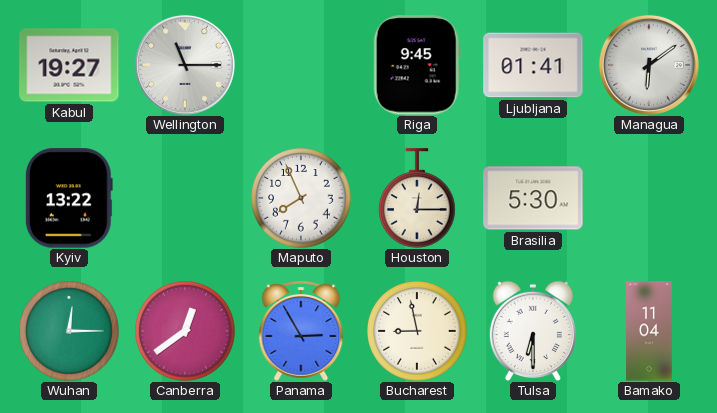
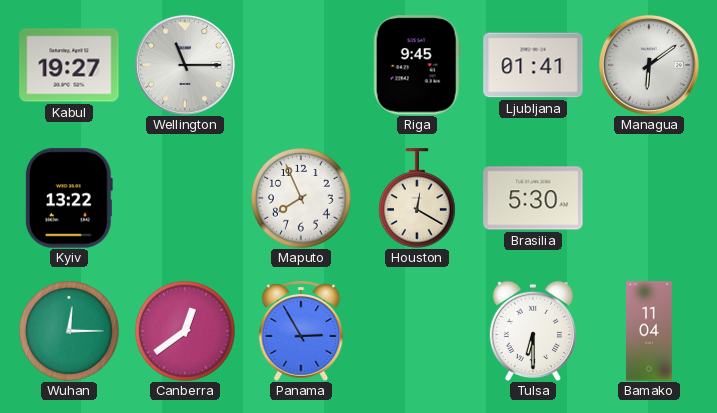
Houston: 12:15 -> 12:20 (417, 198)
Bucharest: 8:58 -> none (417, 331)
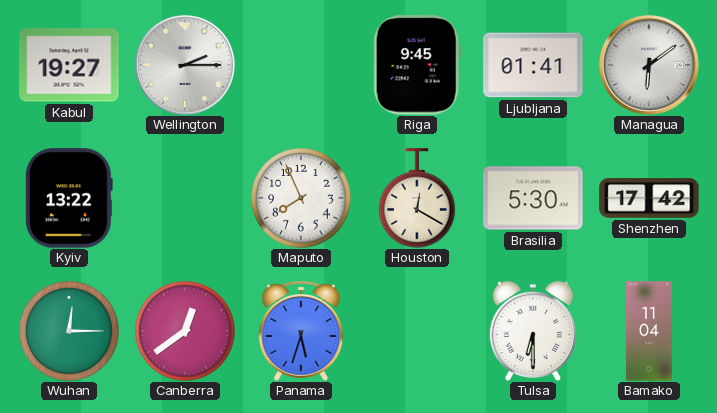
Wellington: 11:15 -> 2:15 (185, 65)
Shenzhen: none -> 17:42 (649, 198)
Panama: 2:55 -> 5:33 (301, 332)
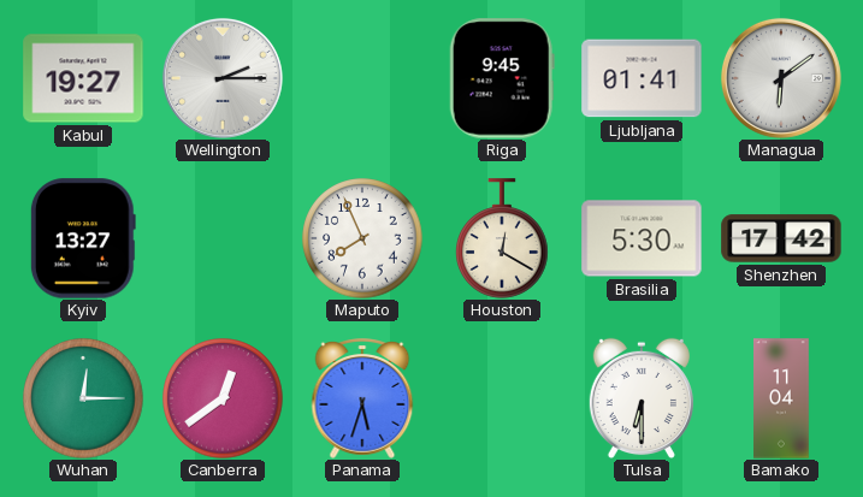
Kyiv: 13:22 -> 13:27 (83, 238)
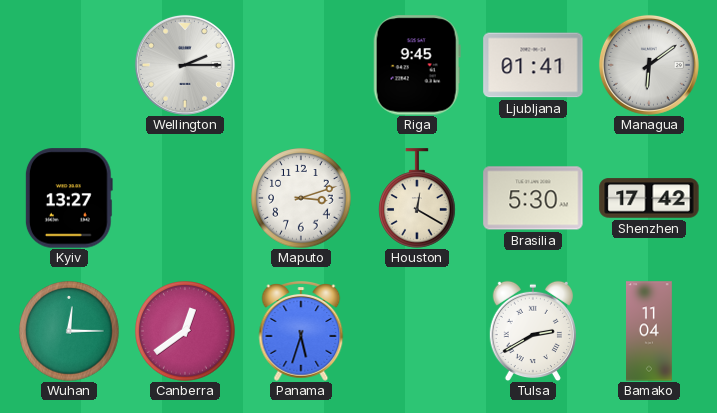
Kabul: 19:27 -> none (83, 78)
Maputo: 7:56 -> 3:12 (301, 198)
Tulsa: 6:30 -> 2:40 (533, 331)
